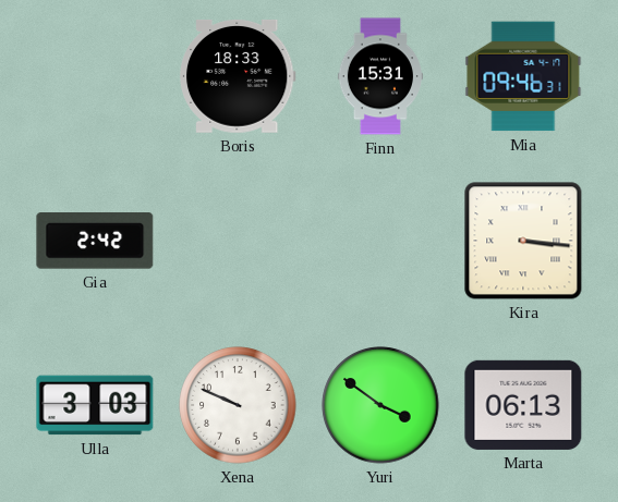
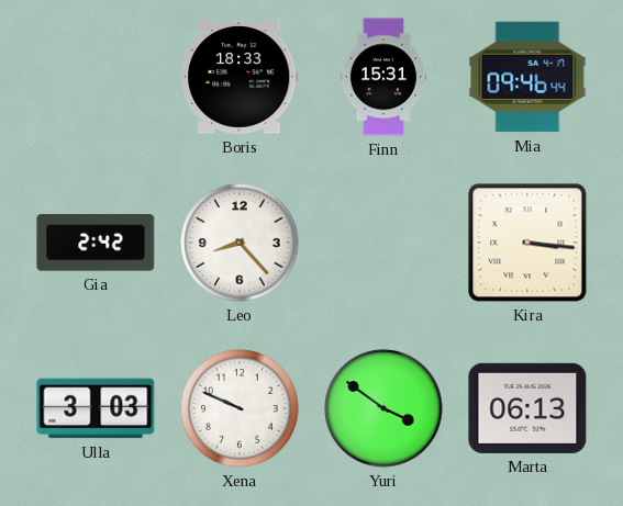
Mia: 09:46:31 -> 09:46:44 (527, 77)
Leo: none -> 8:23 (240, 243)
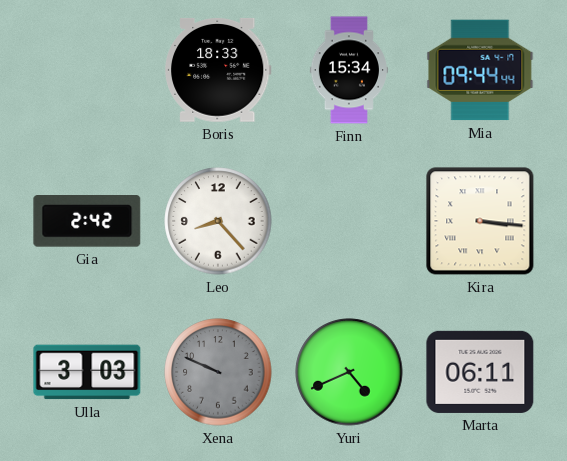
Finn: 15:31 -> 15:34 (349, 70)
Mia: 09:46 -> 09:44 (480, 70)
Xena dial: white -> grey (218, 372)
Yuri: 3:51 -> 4:41 (349, 372)
Marta: 06:13 -> 06:11 (480, 372)
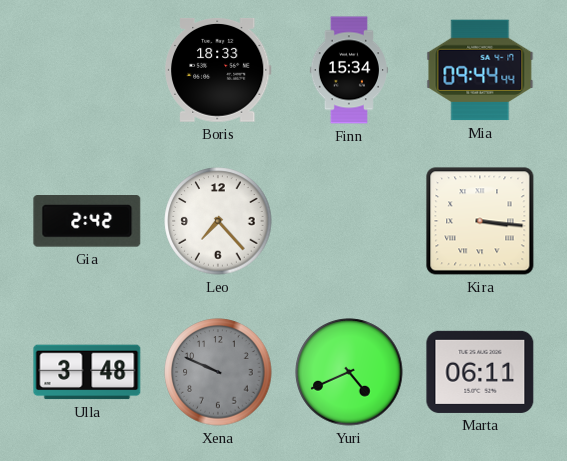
Leo: 8:23 -> 7:23 (218, 221)
Ulla: 3:03 -> 3:48 (87, 372)
